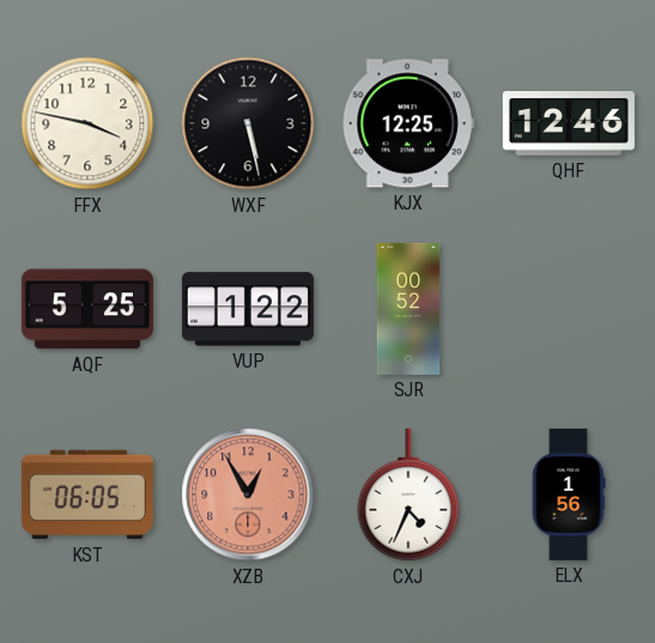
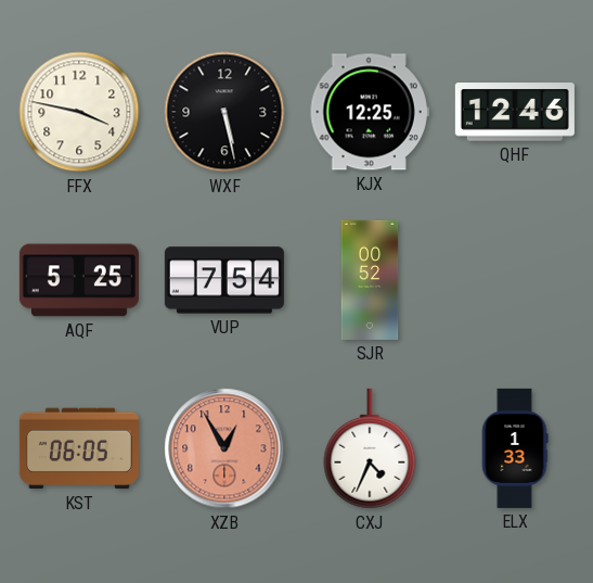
VUP: 1:22 -> 7:54 (224, 280)
ELX: 1:56 -> 1:33 (515, 448)
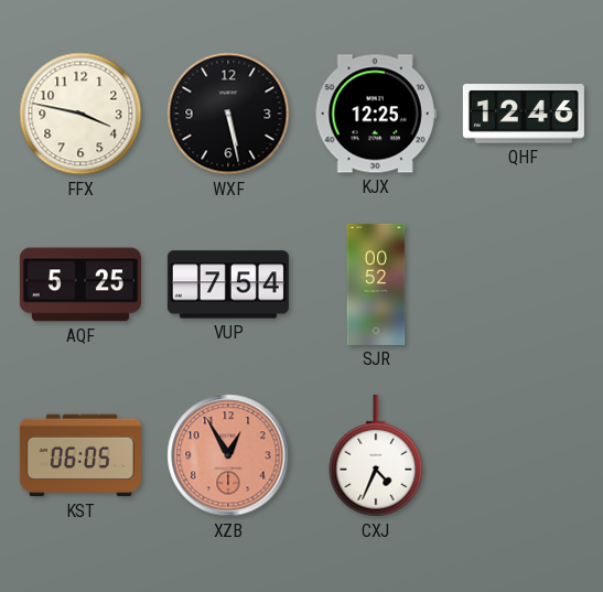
ELX: 1:33 -> none (515, 448)
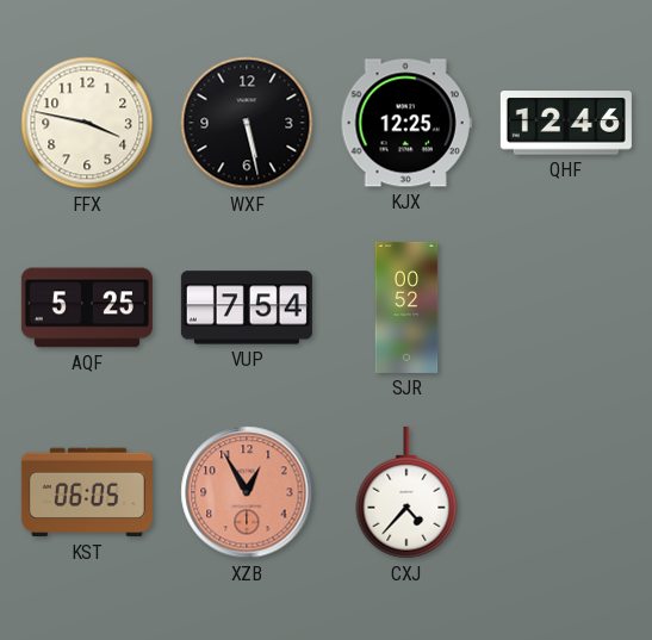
CXJ: 4:34 -> 4:37 (406, 492)
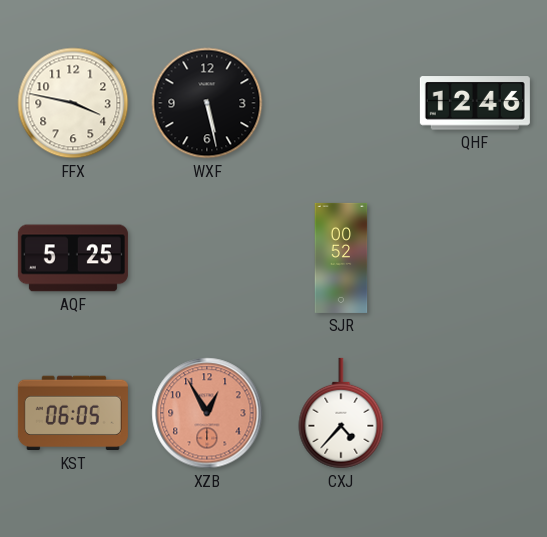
KJX: 12:25 -> none (406, 123)
VUP: 7:54 -> none (247, 307)
